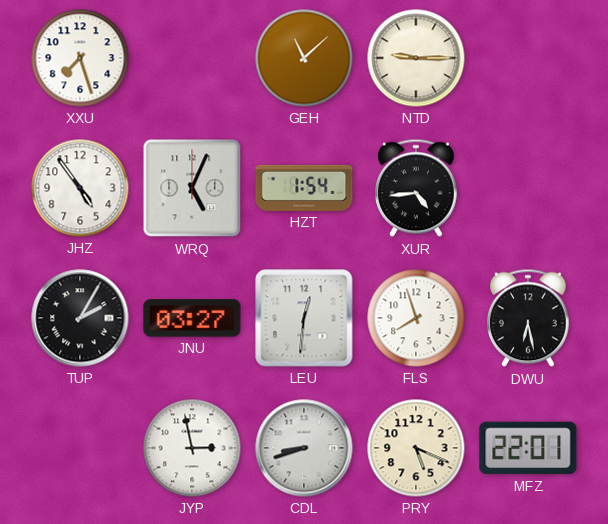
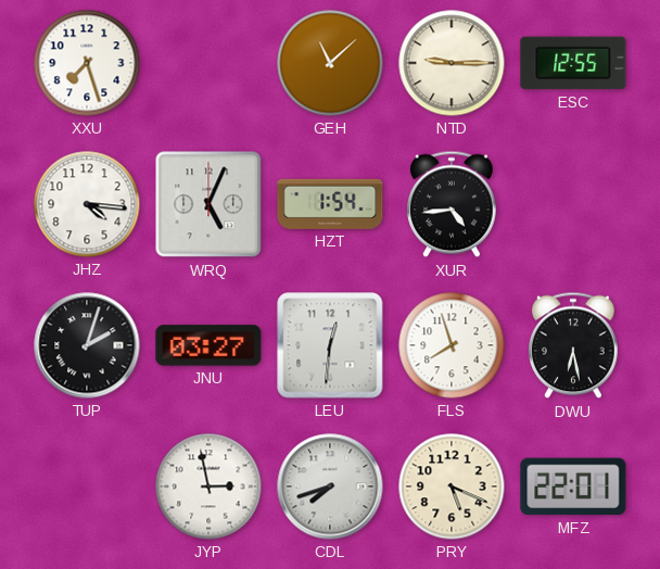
ESC: none -> 12:55 (573, 63)
JHZ: 4:54 -> 4:16 (87, 204)
TUP: 2:05 -> 2:03 (87, 345)
CDL: 8:42 -> 7:42 (330, 486)
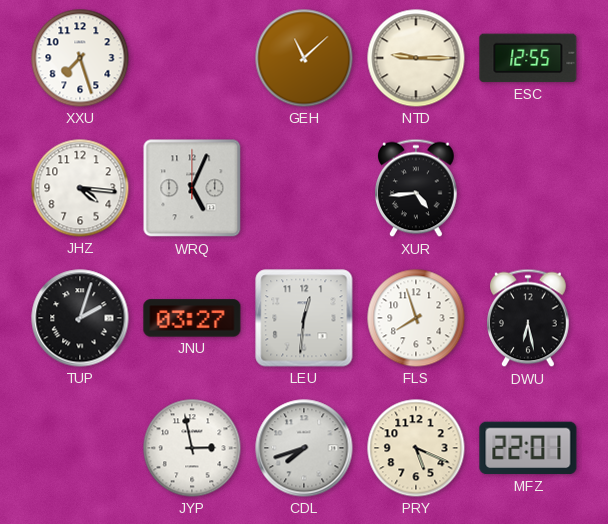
HZT: 1:54 -> none (330, 204)
